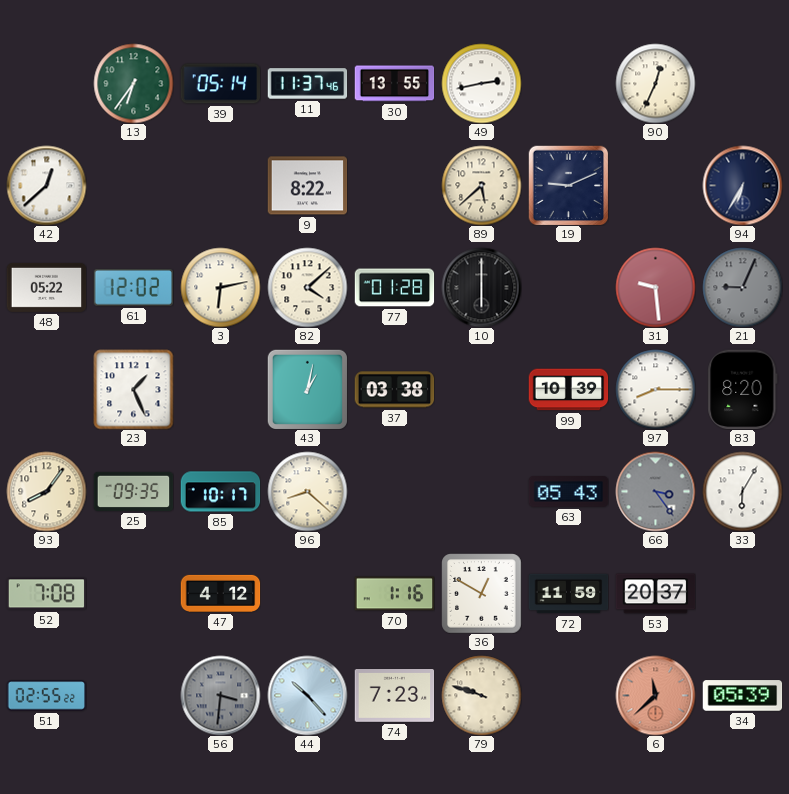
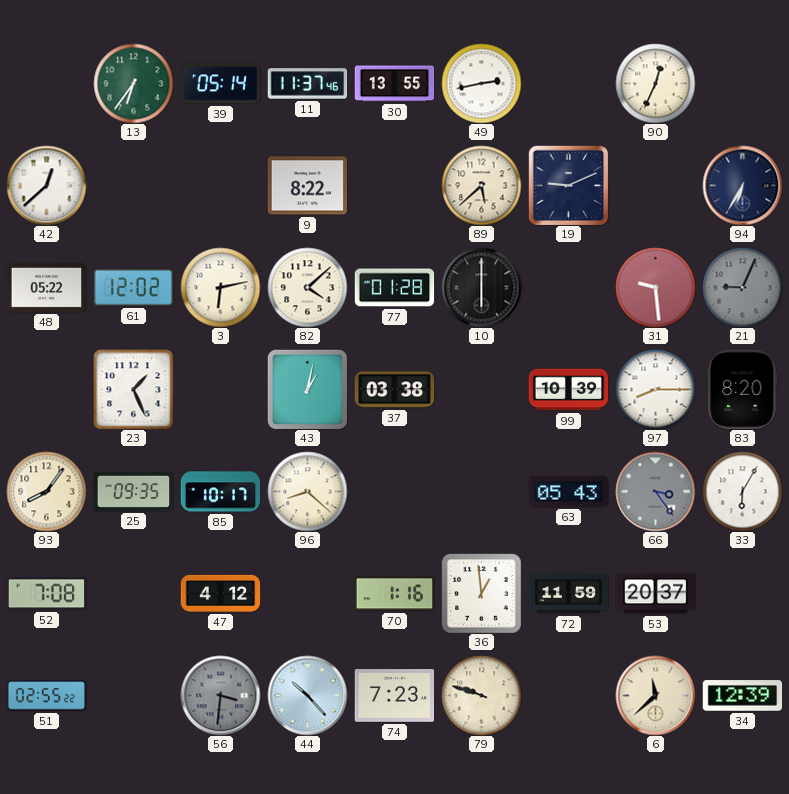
36: 12:50 -> 12:59 (481, 593)
6 dial: salmon -> cream (655, 695)
34: 05:39 -> 12:39 (742, 696)
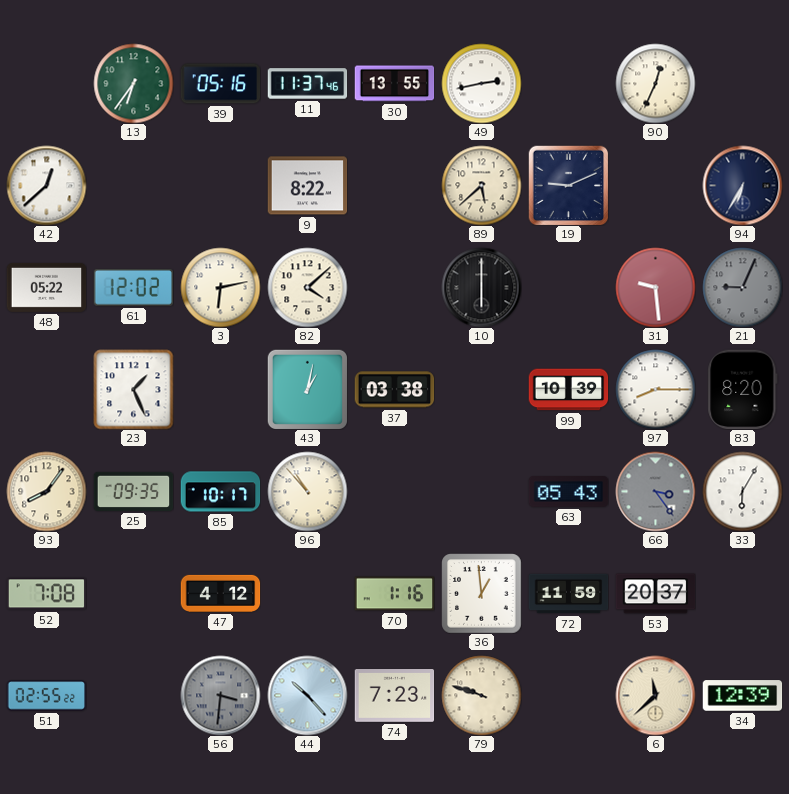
39: 05:14 -> 05:16 (220, 84)
77: 01:28 -> none (394, 288)
96: 8:22 -> 10:53 (307, 491)
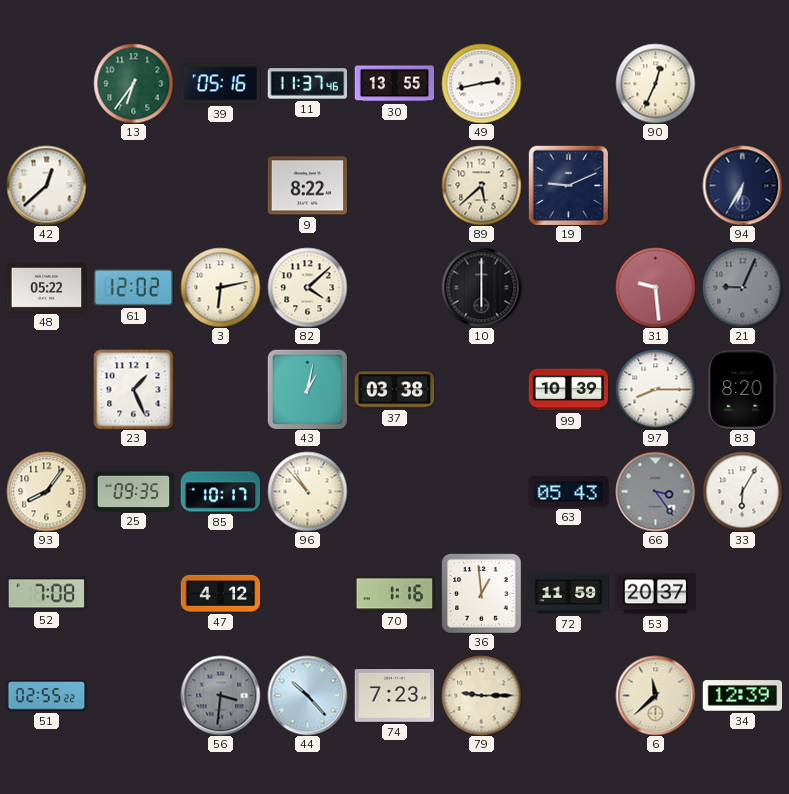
79: 9:48 -> 9:15 (481, 695)
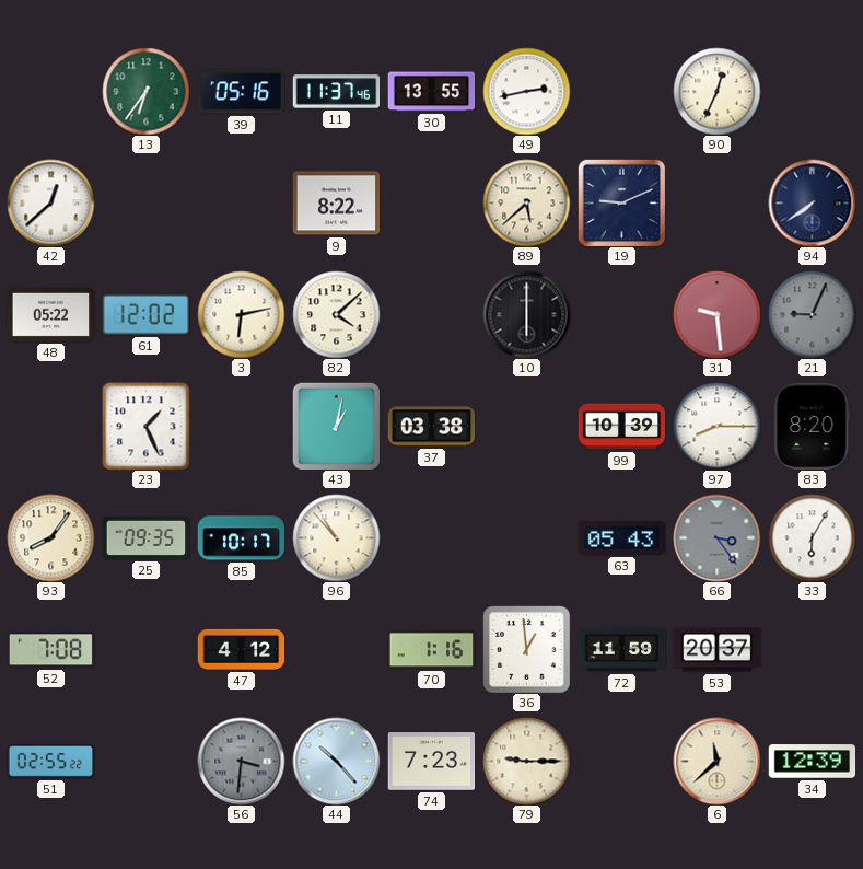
94: 6:35 -> 7:39 (812, 202)
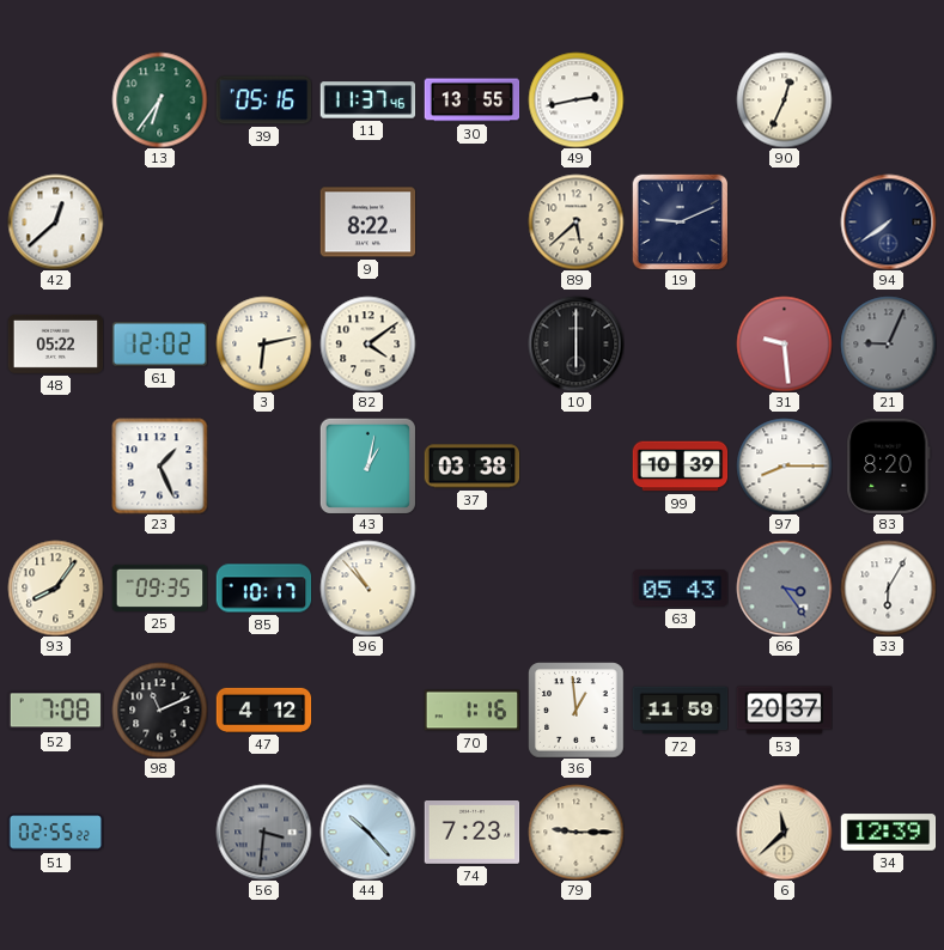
82: 4:08 -> 4:09 (367, 343)
98: none -> 11:11 (159, 710)
